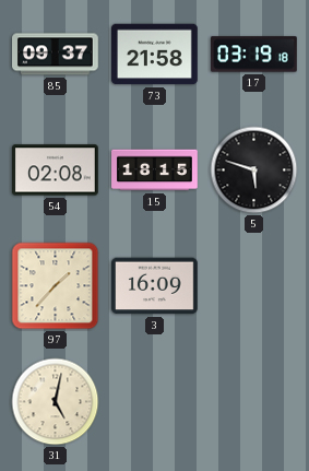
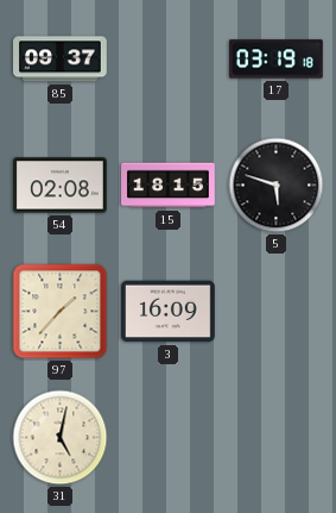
73: 21:58 -> none (155, 55)
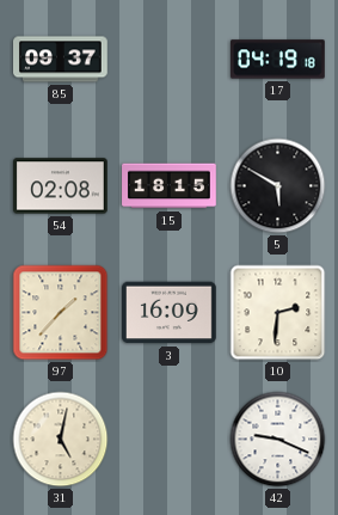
17: 03:19 -> 04:19 (278, 60)
5: 5:48 -> 5:50 (278, 186)
10: none -> 2:31 (278, 313)
42: none -> 9:19 (278, 440)
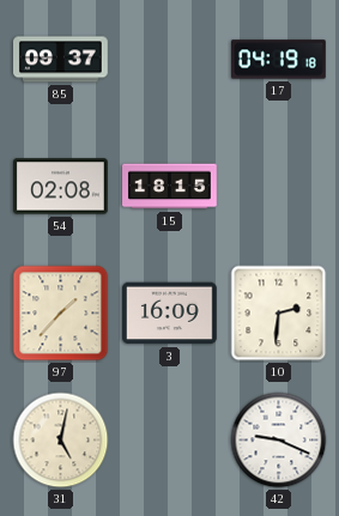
5: 5:50 -> none (278, 186)
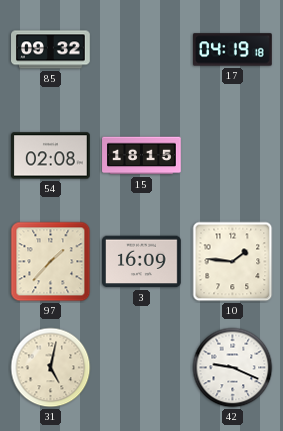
85: 09:37 -> 09:32 (51, 50)
10: 2:31 -> 1:46 (233, 262)
